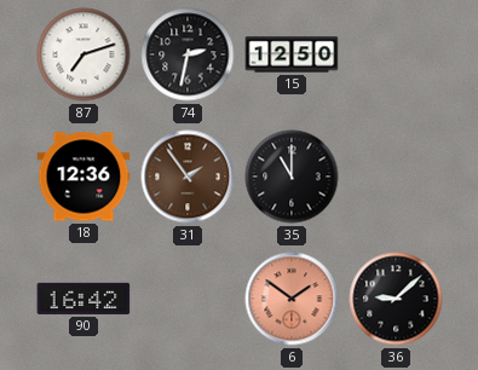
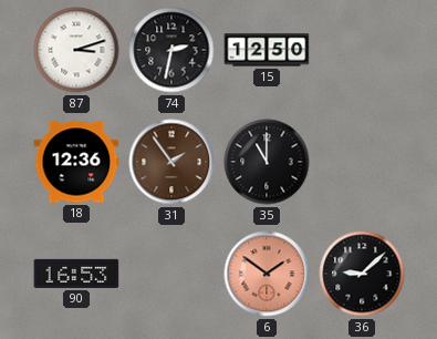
87: 7:12 -> 3:12 (76, 50)
90: 16:42 -> 16:53 (76, 274)
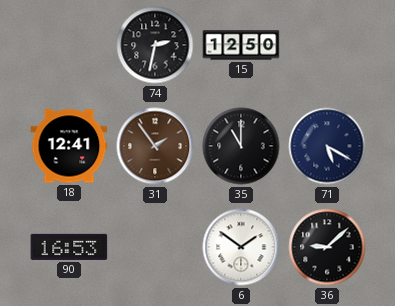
87: 3:12 -> none (76, 50)
18: 12:36 -> 12:41 (69, 146)
71: none -> 5:20 (327, 146)
6 dial: salmon -> white (241, 247)
